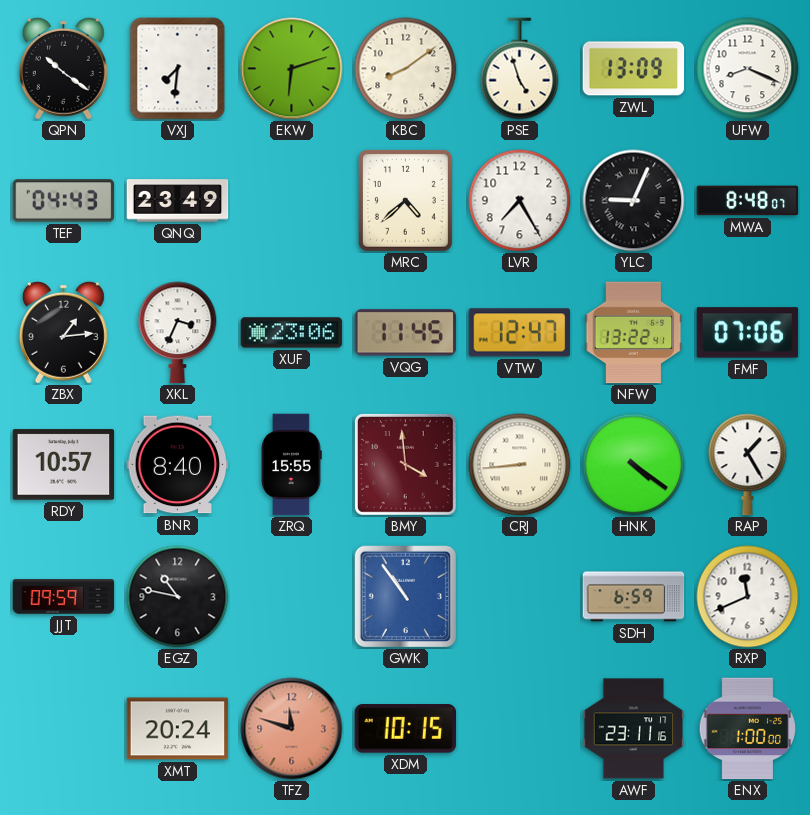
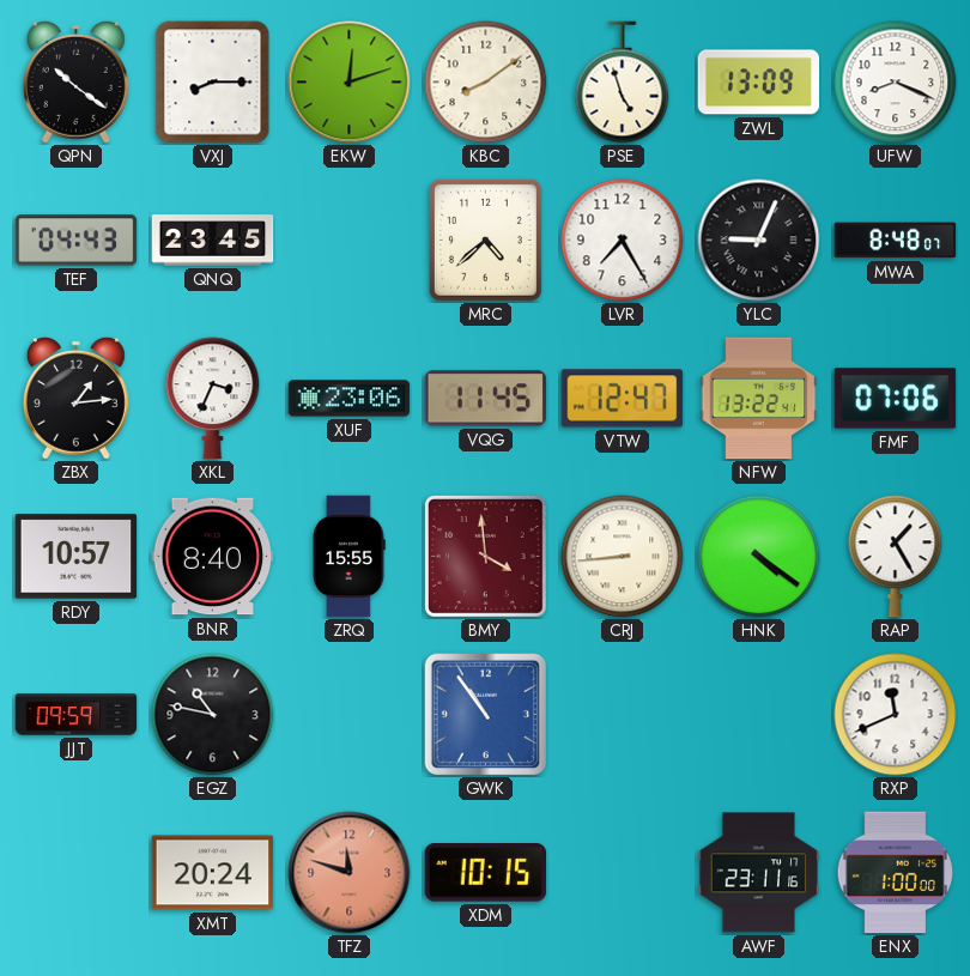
VXJ: 7:31 -> 8:15 (213, 83)
EKW: 6:12 -> 12:12 (350, 83)
QNQ: 23:49 -> 23:45 (213, 241)
SDH: 6:59 -> none (634, 597)
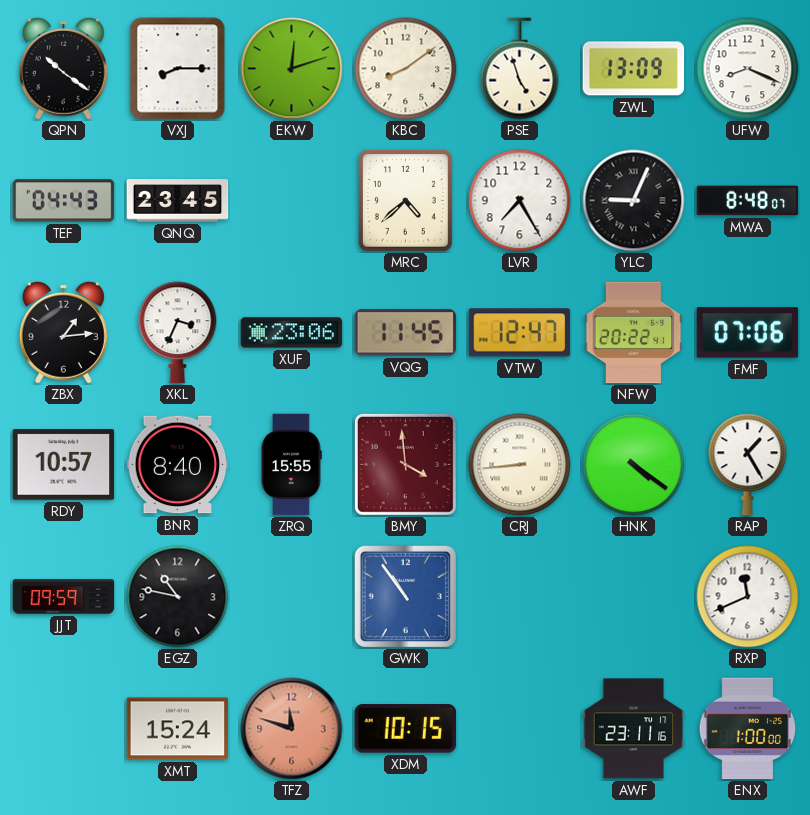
NFW: 13:22 -> 20:22 (634, 333)
XMT: 20:24 -> 15:24 (178, 729)
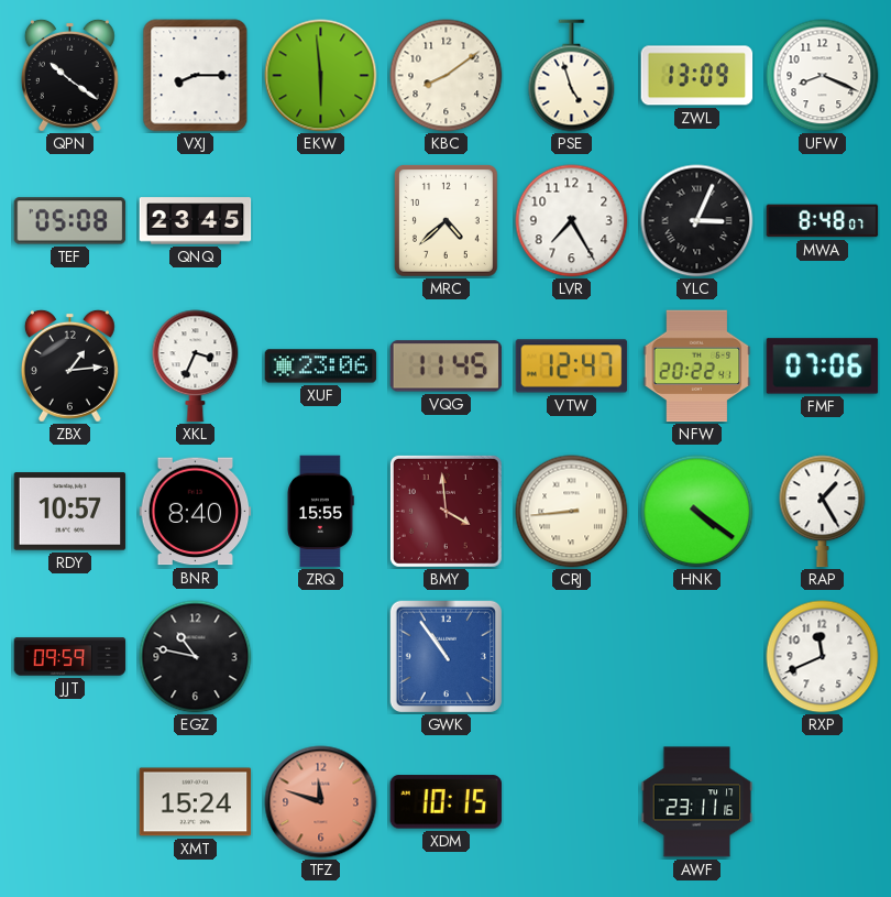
EKW: 12:12 -> 5:59 (321, 76)
TEF: 04:43 -> 05:08 (70, 221)
YLC: 9:04 -> 3:04 (697, 221)
ENX: 1:00 -> none (747, 729)
